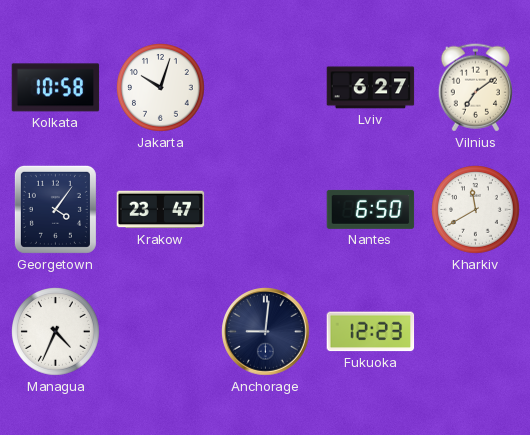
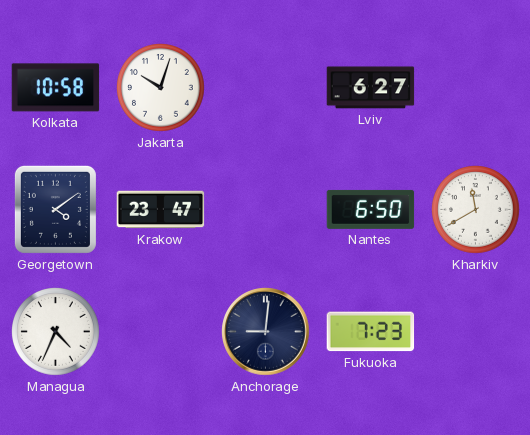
Vilnius: 7:09 -> none (475, 88)
Georgetown: 4:06 -> 4:09 (55, 209)
Fukuoka: 12:23 -> 7:23 (371, 332)
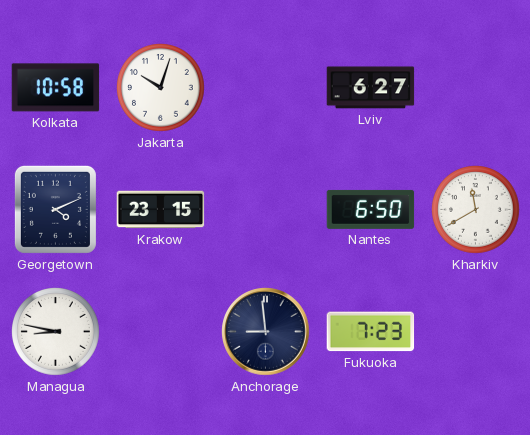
Georgetown: 4:09 -> 4:11 (55, 209)
Krakow: 23:47 -> 23:15 (161, 210)
Managua: 4:34 -> 8:47 (56, 332)
Anchorage: 9:01 -> 8:59 (266, 332)
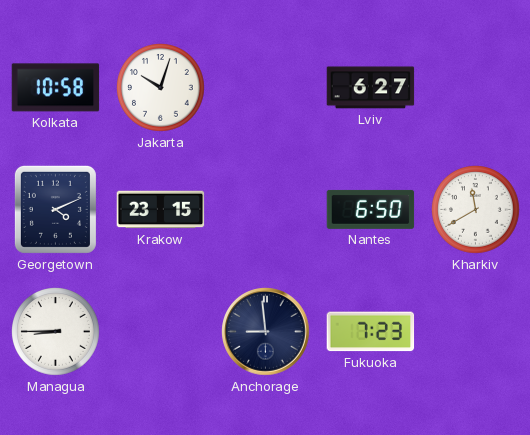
Managua: 8:47 -> 8:45 (56, 332)
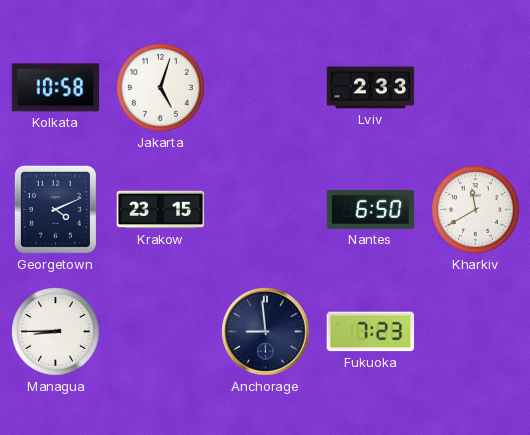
Jakarta: 10:03 -> 5:03 (161, 88)
Lviv: 6:27 -> 2:33 (371, 88)
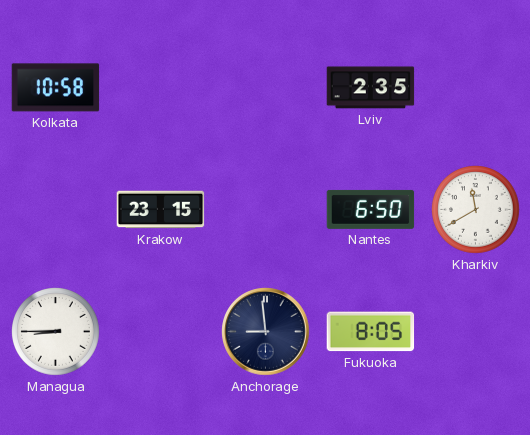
Jakarta: 5:03 -> none (161, 88)
Lviv: 2:33 -> 2:35 (371, 88)
Georgetown: 4:11 -> none (55, 209)
Fukuoka: 7:23 -> 8:05 (371, 332)
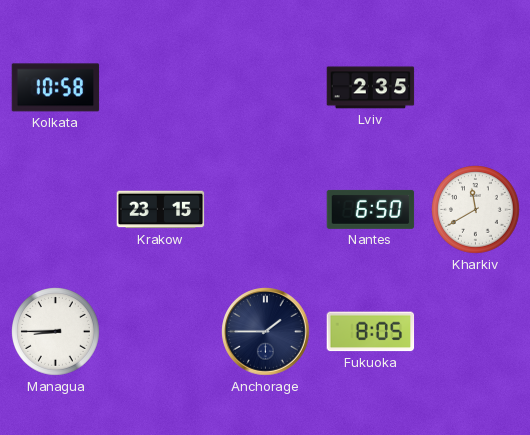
Anchorage: 8:59 -> 1:45 (266, 332)
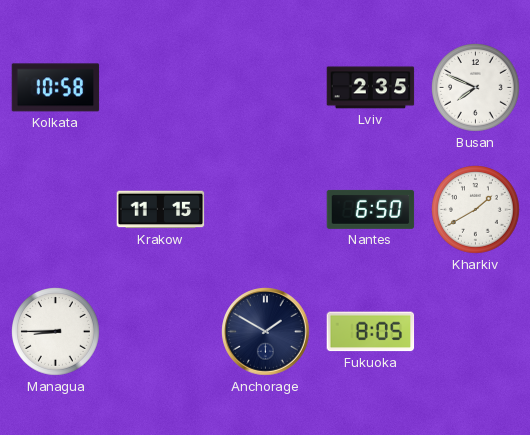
Busan: none -> 7:49 (476, 88)
Krakow: 23:15 -> 11:15 (161, 210)
Kharkiv: 11:40 -> 1:40 (476, 210)
Anchorage: 1:45 -> 1:50 (266, 332)
